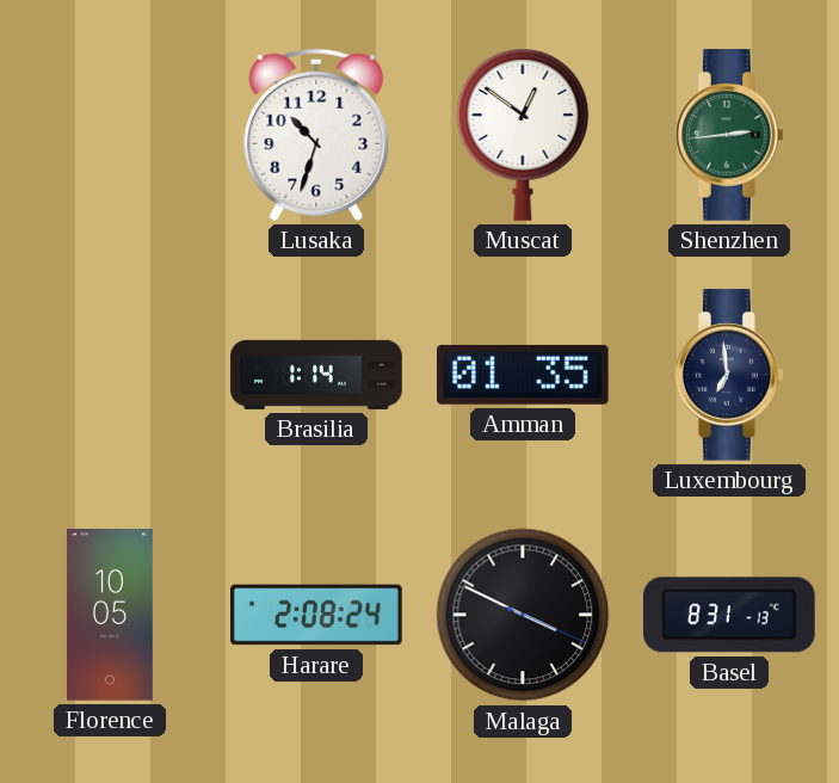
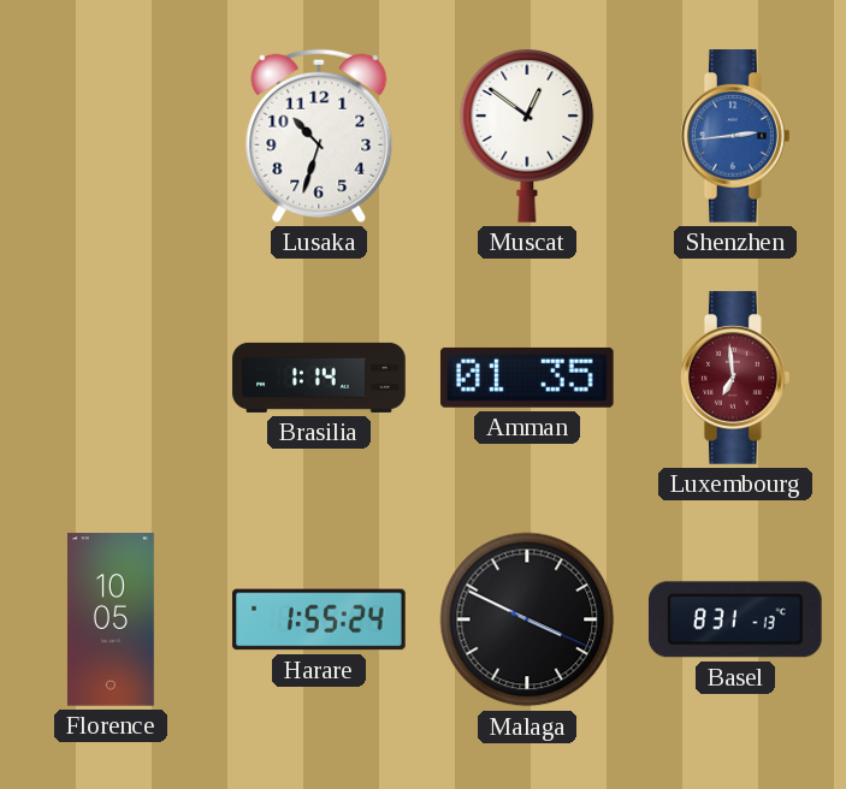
Shenzhen dial: green -> blue (736, 136)
Luxembourg dial: navy -> burgundy (736, 378)
Harare: 2:08 -> 1:55 (319, 619)
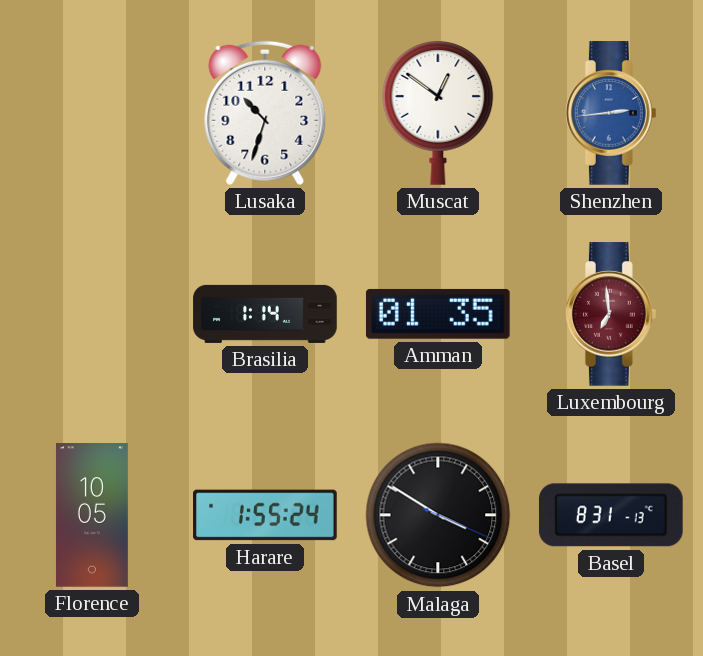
Malaga: 3:49 -> 3:50 (438, 515)
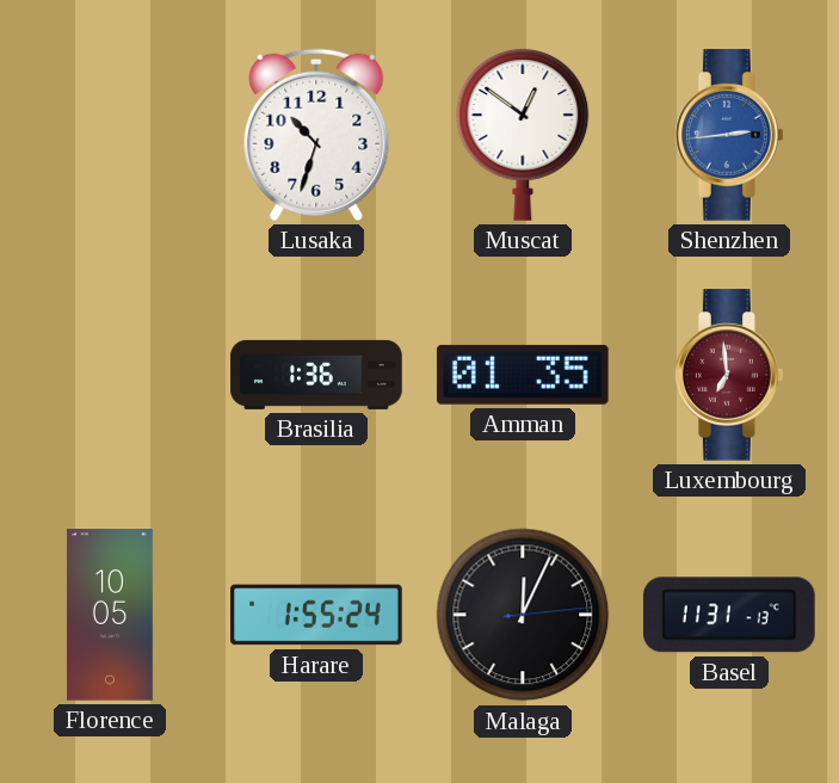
Brasilia: 1:14 -> 1:36 (316, 375)
Malaga: 3:50 -> 12:04 (523, 615)
Basel: 8:31 -> 11:31 (729, 615)
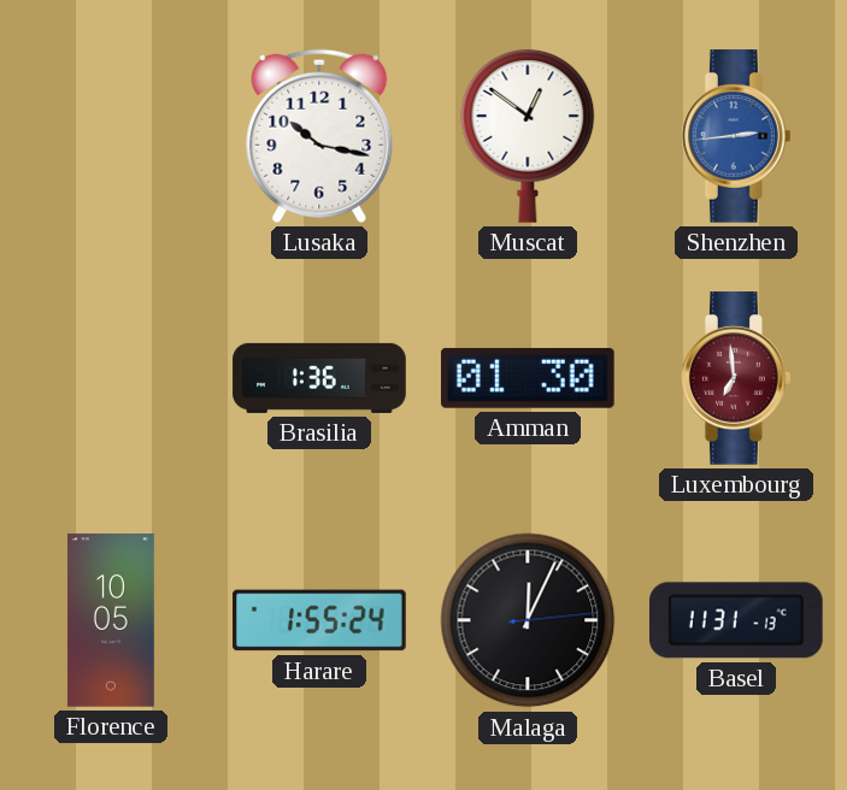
Lusaka: 10:33 -> 10:17 (319, 136)
Amman: 01:35 -> 01:30 (528, 378)
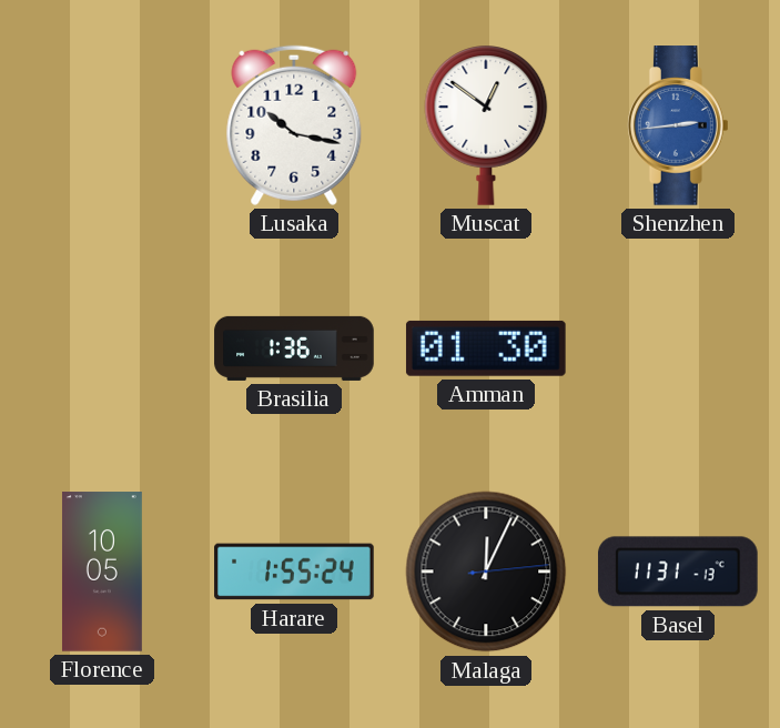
Luxembourg: 6:59 -> none (737, 378)
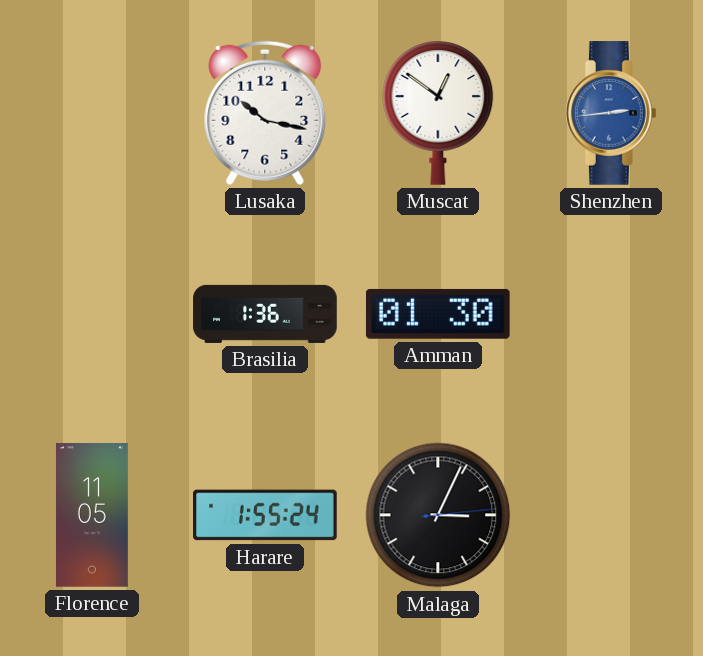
Florence: 10:05 -> 11:05 (92, 515)
Malaga: 12:04 -> 3:04 (438, 515)
Basel: 11:31 -> none (678, 572)
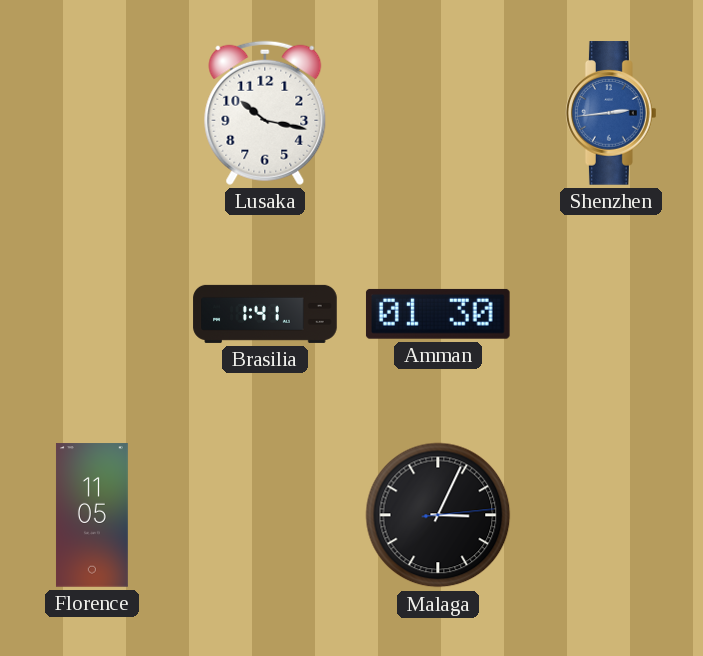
Muscat: 12:51 -> none (438, 113)
Brasilia: 1:36 -> 1:41 (265, 314)
Harare: 1:55 -> none (265, 515)
